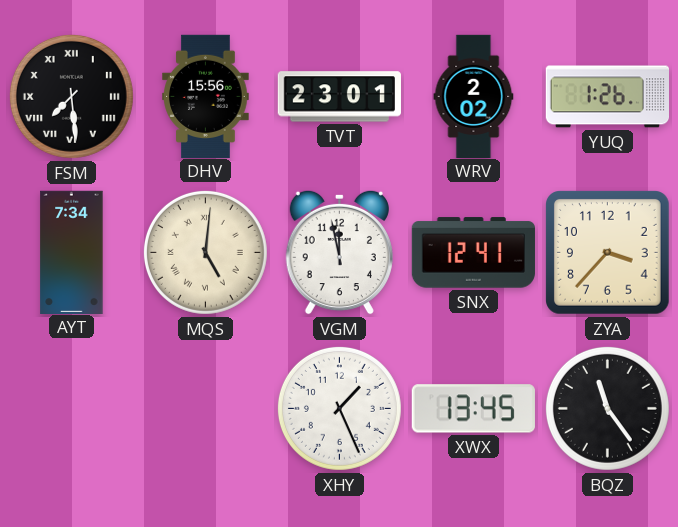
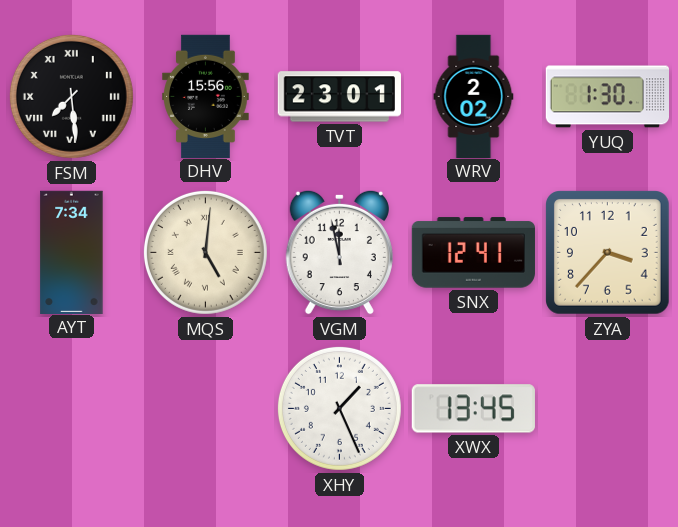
YUQ: 1:26 -> 1:30 (607, 97)
BQZ: 11:24 -> none (607, 408)
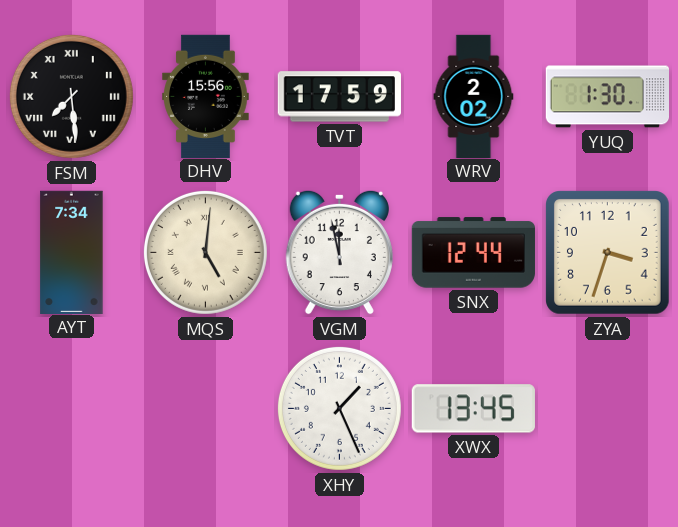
TVT: 23:01 -> 17:59 (339, 97)
SNX: 12:41 -> 12:44 (473, 253)
ZYA: 3:37 -> 3:33 (608, 253)
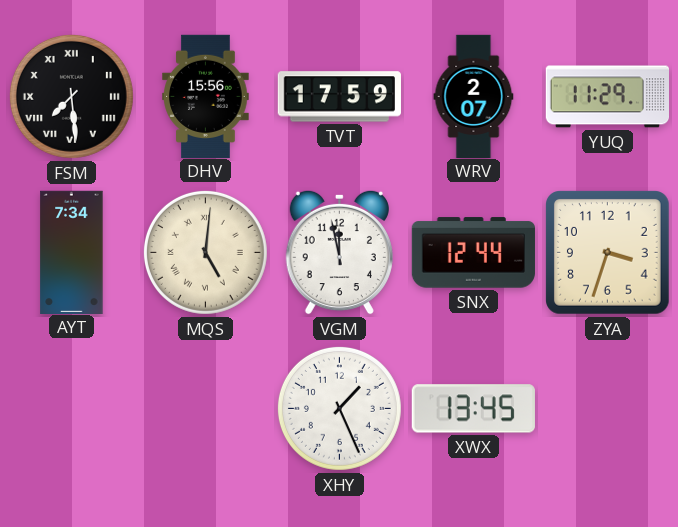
WRV: 2:02 -> 2:07 (474, 96)
YUQ: 1:30 -> 11:29 (607, 97)
